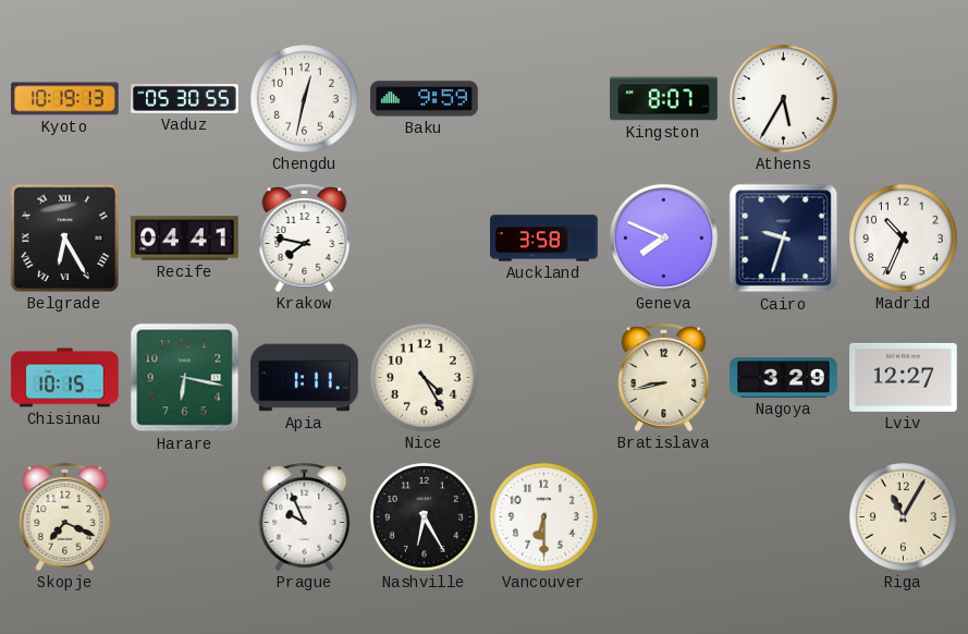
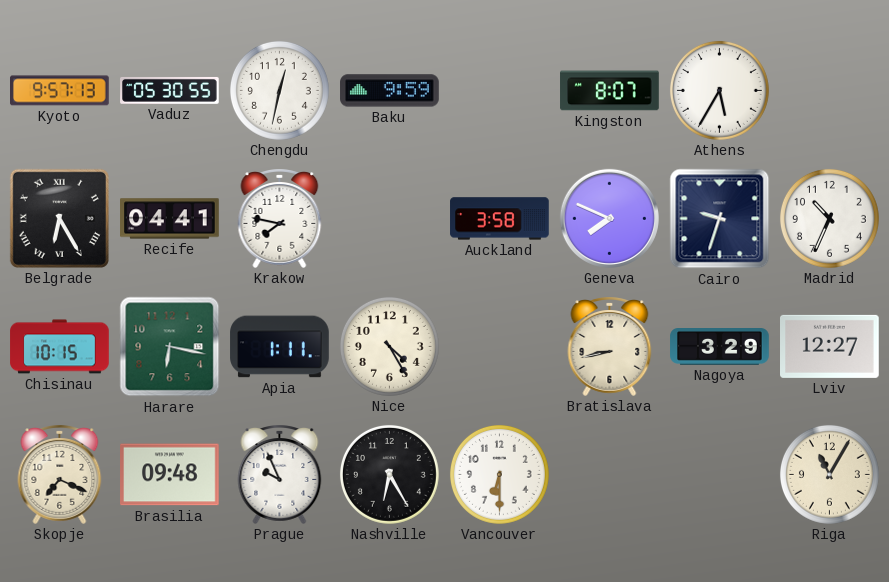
Kyoto: 10:19 -> 9:57 (60, 91)
Brasilia: none -> 09:48 (170, 475)
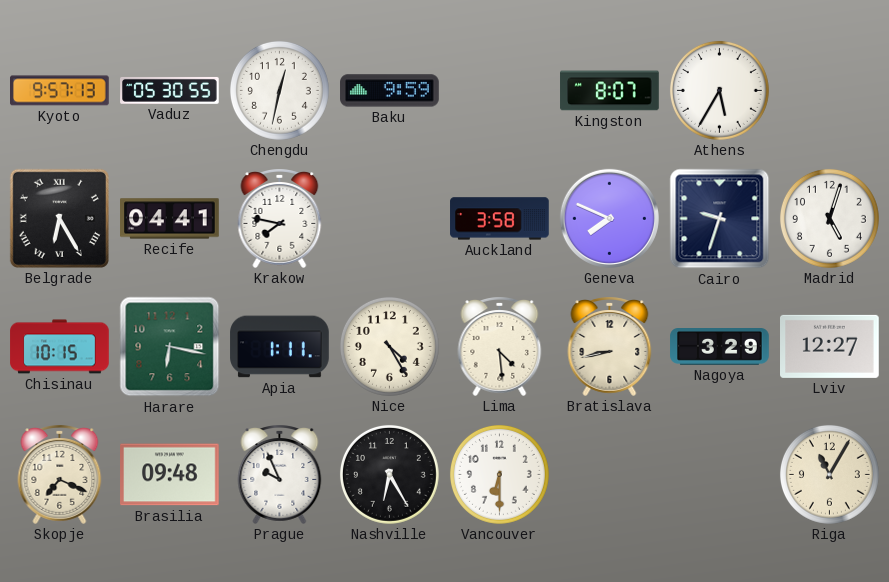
Madrid: 10:34 -> 5:03 (829, 218)
Lima: none -> 4:29 (500, 346)
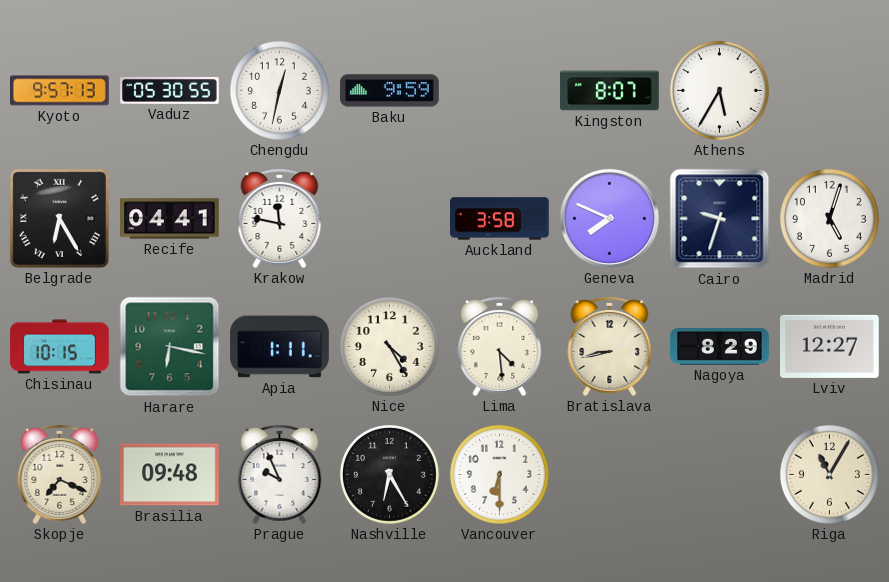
Krakow: 7:47 -> 11:47 (280, 218)
Nagoya: 3:29 -> 8:29 (720, 347)
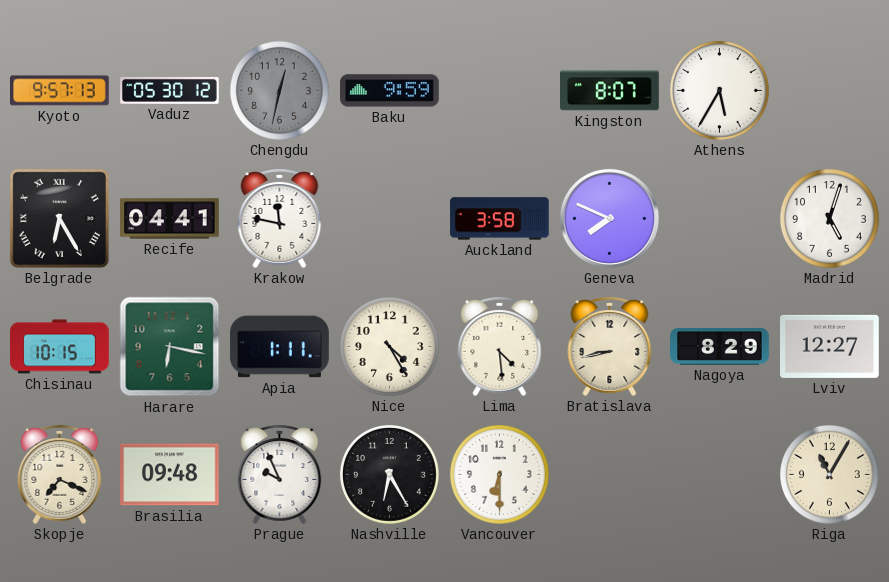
Vaduz: 05:30:55 -> 05:30:12 (170, 91)
Chengdu dial: white -> grey (279, 90)
Cairo: 9:33 -> none (720, 219)
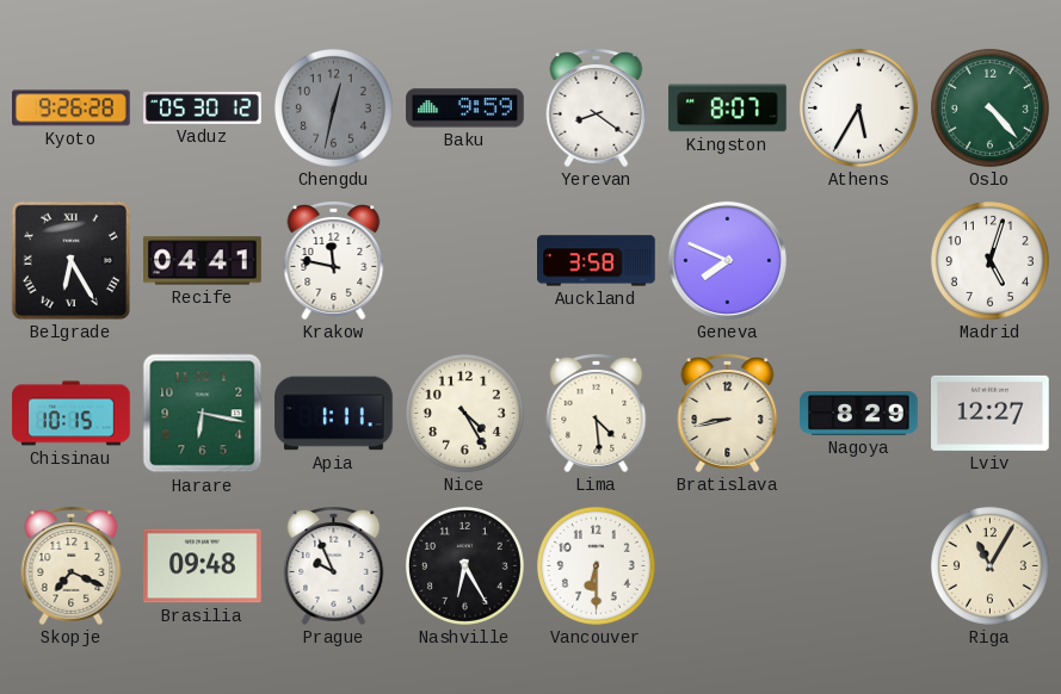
Kyoto: 9:57 -> 9:26 (72, 109)
Yerevan: none -> 8:21 (597, 107)
Oslo: none -> 4:23 (989, 107)
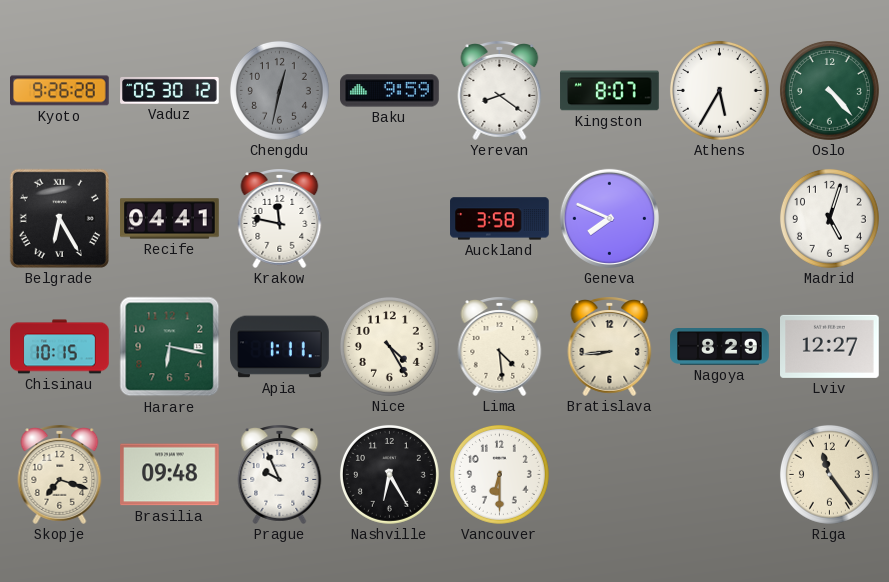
Bratislava: 8:43 -> 8:44 (610, 346)
Skopje: 7:19 -> 7:18 (60, 474)
Riga: 11:05 -> 11:24 (829, 474)
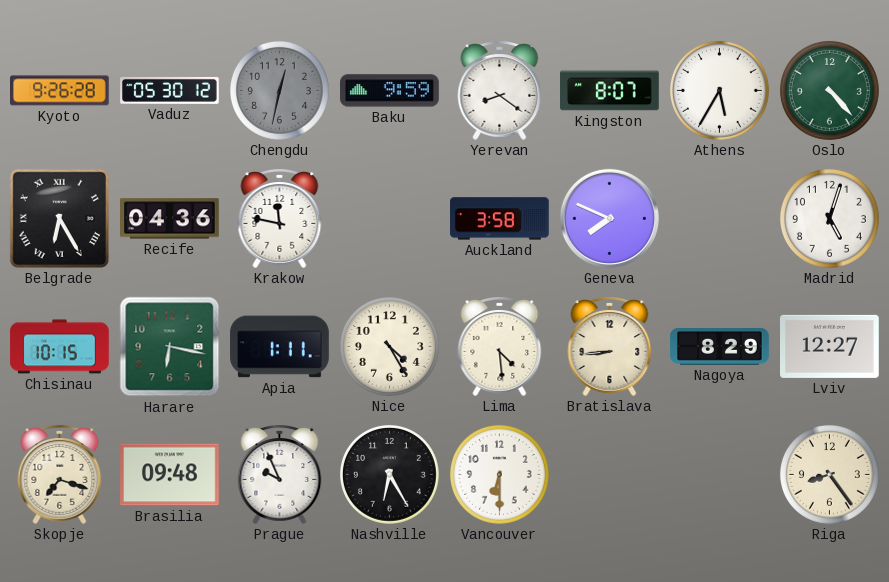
Recife: 04:41 -> 04:36 (170, 219)
Riga: 11:24 -> 8:24 (829, 474)
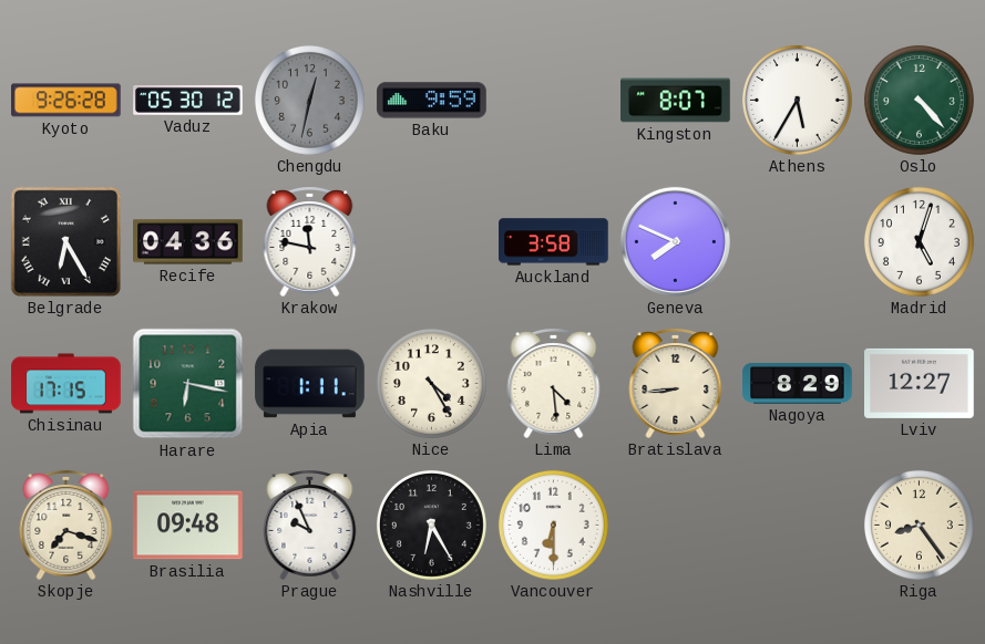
Yerevan: 8:21 -> none (500, 90)
Chisinau: 10:15 -> 17:15 (66, 384)
